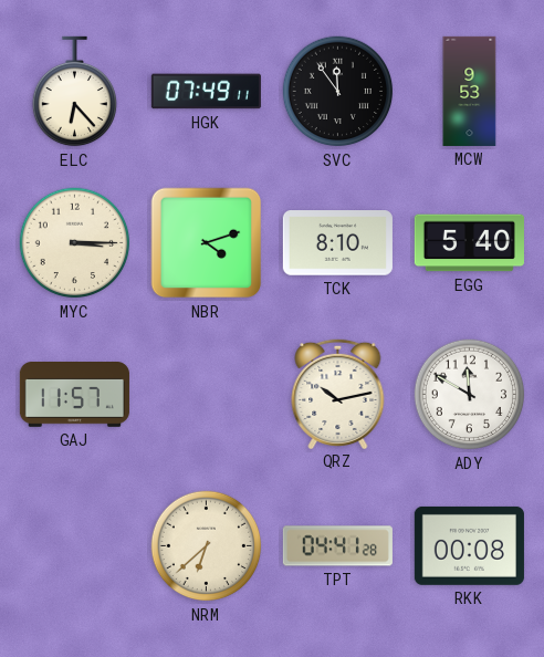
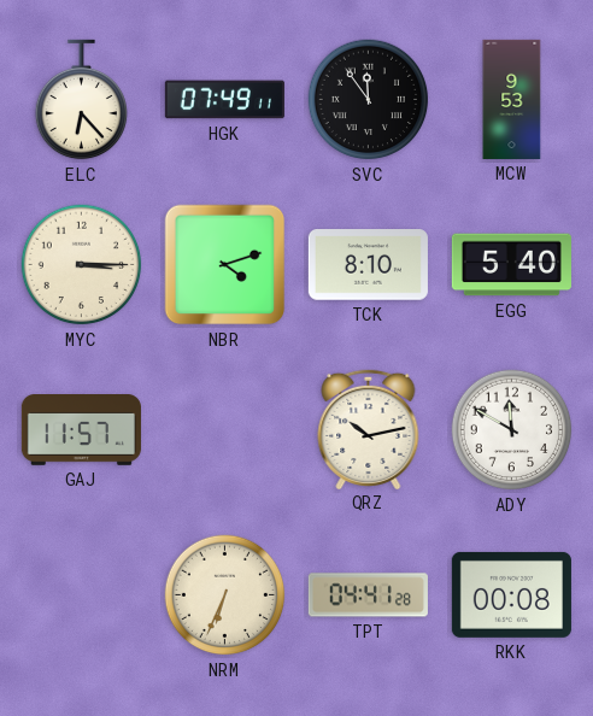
NRM: 6:38 -> 6:34 (225, 595)
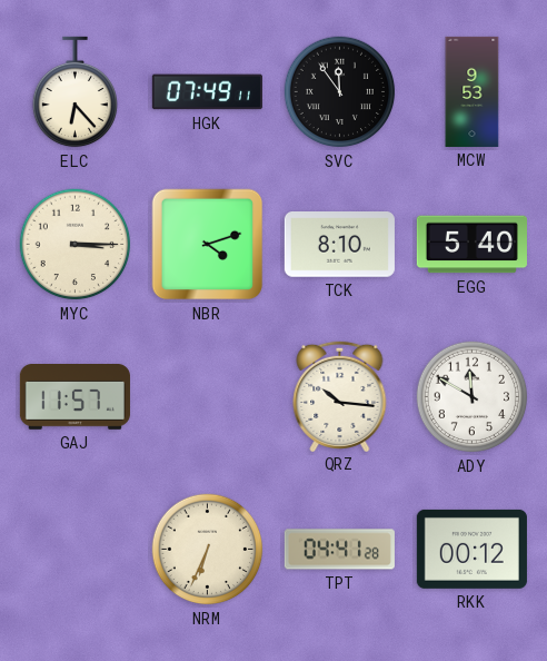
QRZ: 10:13 -> 10:16 (340, 395)
RKK: 00:08 -> 00:12 (471, 549)
